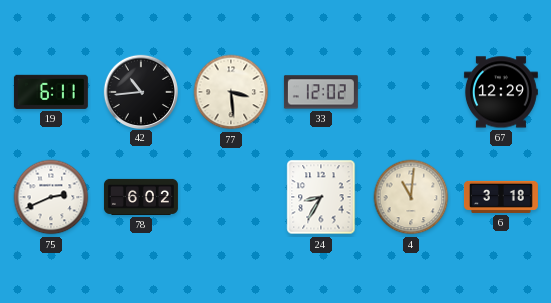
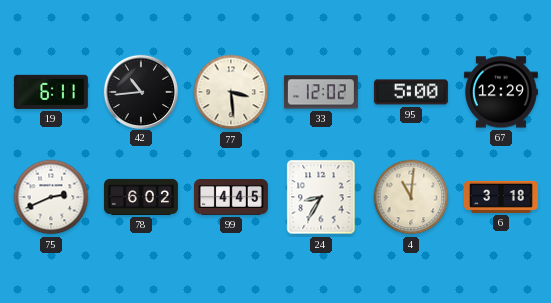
95: none -> 5:00 (411, 92)
99: none -> 4:45 (231, 198)
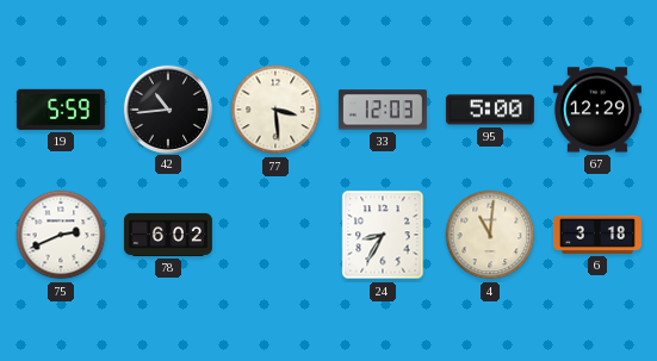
19: 6:11 -> 5:59 (61, 110)
33: 12:02 -> 12:03 (383, 110)
99: 4:45 -> none (231, 198)
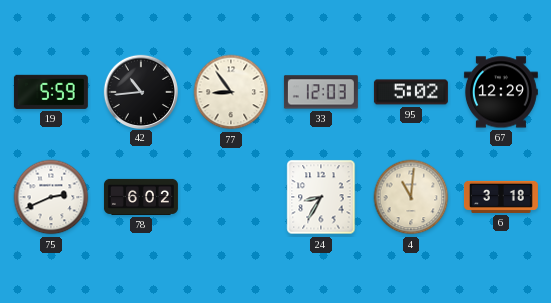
77: 3:29 -> 8:54 (231, 92)
95: 5:00 -> 5:02 (411, 92)
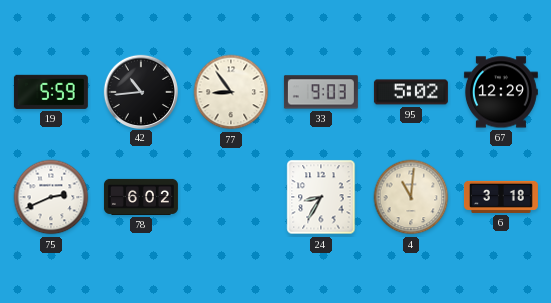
33: 12:03 -> 9:03 (321, 92)
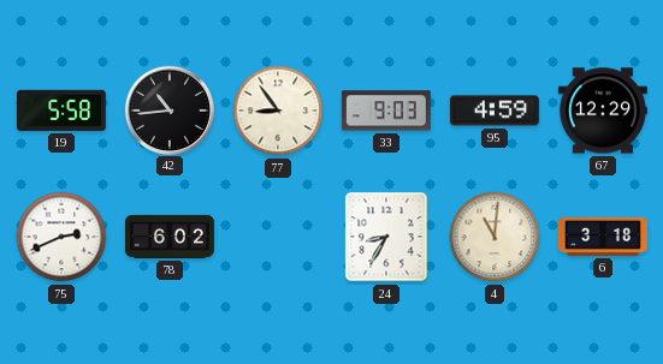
19: 5:59 -> 5:58 (61, 111)
95: 5:02 -> 4:59 (495, 111)
